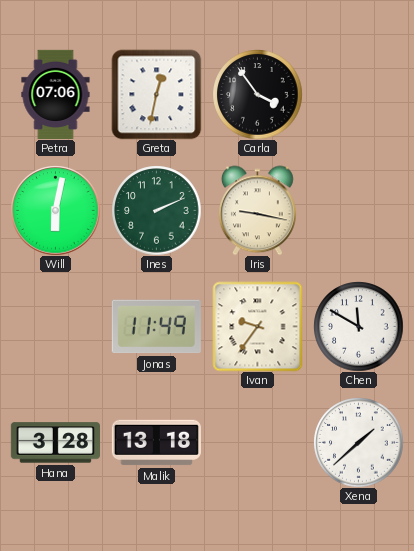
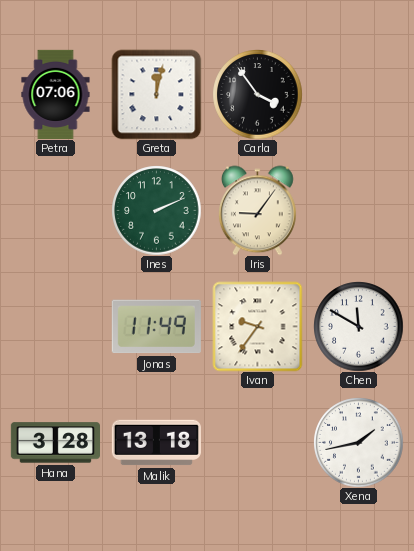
Greta: 12:32 -> 12:02 (156, 94)
Will: 6:02 -> none (55, 210)
Iris: 9:17 -> 9:06 (257, 210)
Xena: 1:38 -> 1:43 (358, 442)
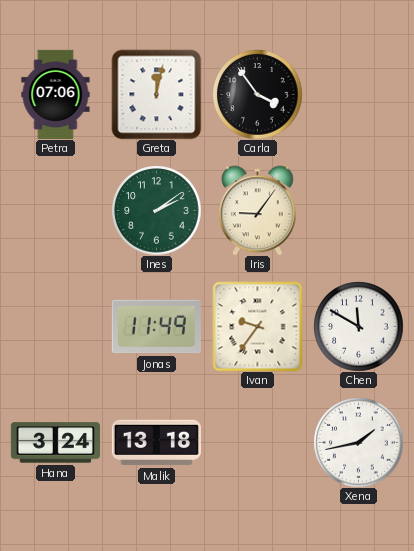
Ines: 2:11 -> 2:09 (156, 210)
Hana: 3:28 -> 3:24 (55, 443)
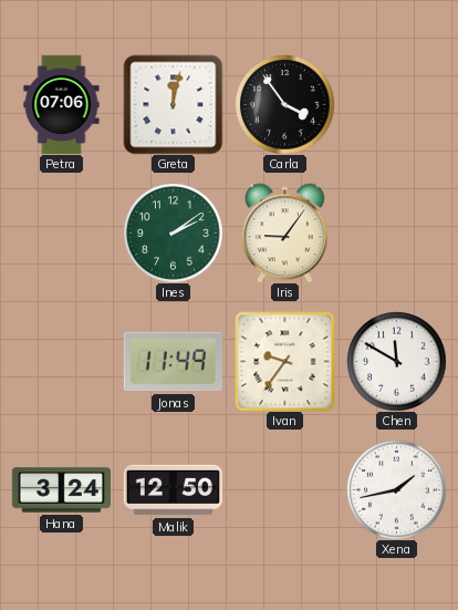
Malik: 13:18 -> 12:50 (173, 490)
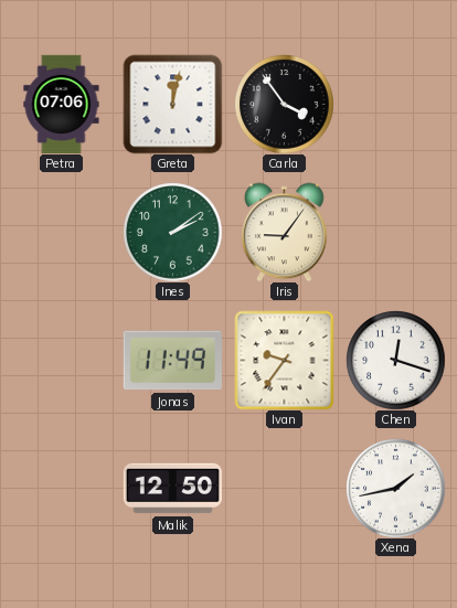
Chen: 11:50 -> 12:18 (395, 360)
Hana: 3:24 -> none (61, 490)
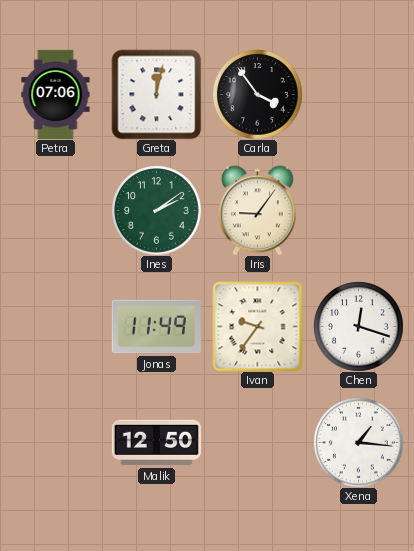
Xena: 1:43 -> 1:16 (358, 442)
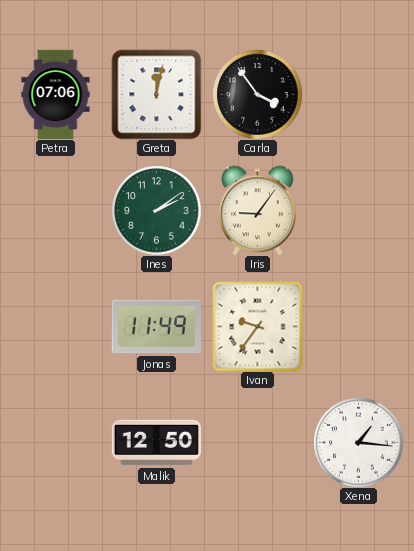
Chen: 12:18 -> none (358, 326)
